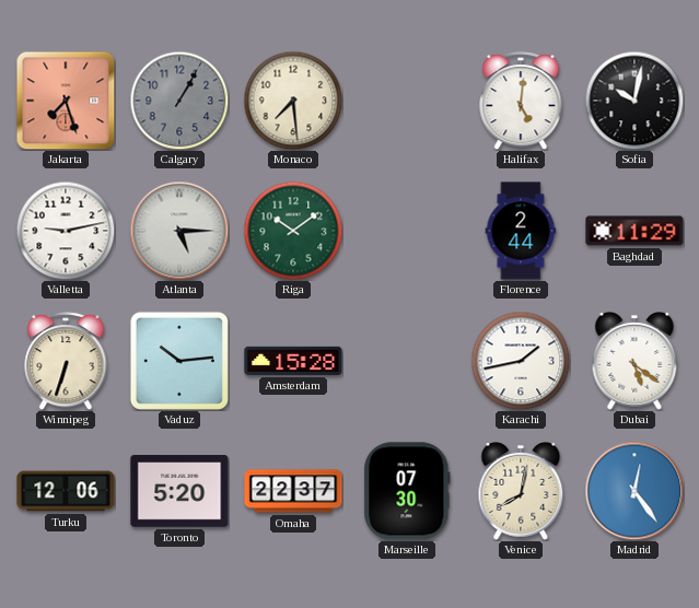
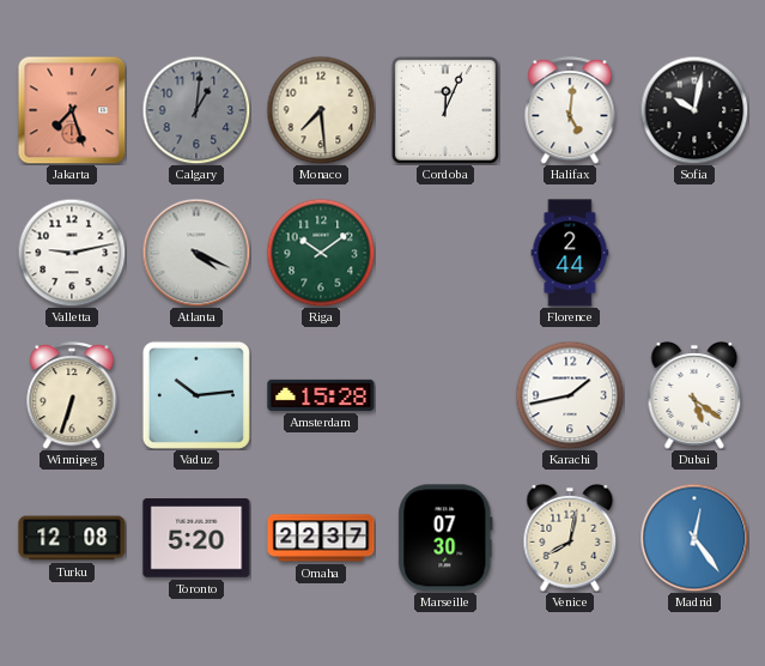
Calgary: 1:05 -> 1:01 (196, 110)
Cordoba: none -> 12:04 (445, 110)
Atlanta: 5:15 -> 4:19 (196, 253)
Baghdad: 11:29 -> none (634, 231)
Turku: 12:06 -> 12:08 (72, 538)
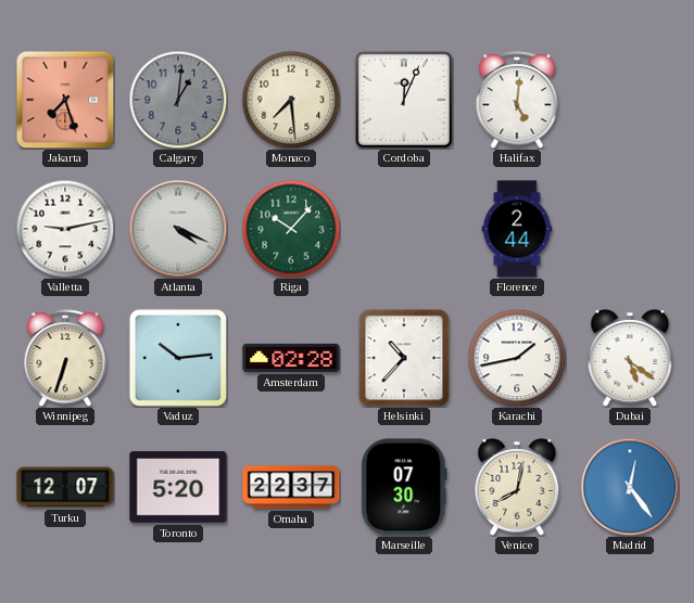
Sofia: 10:02 -> none (694, 110)
Riga: 10:09 -> 10:07 (291, 229)
Amsterdam: 15:28 -> 02:28 (291, 358)
Helsinki: none -> 10:37 (404, 358)
Turku: 12:08 -> 12:07 (65, 487)
